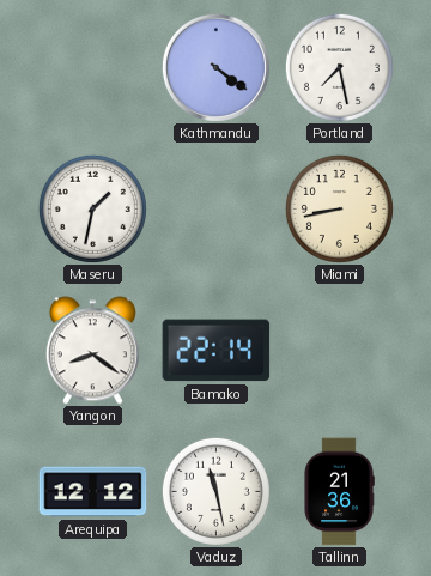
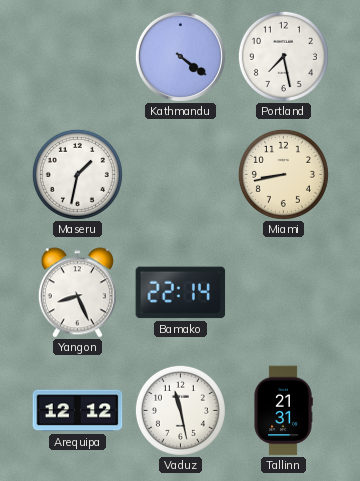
Yangon: 8:21 -> 8:26 (77, 293)
Tallinn: 21:36 -> 21:31 (283, 411)
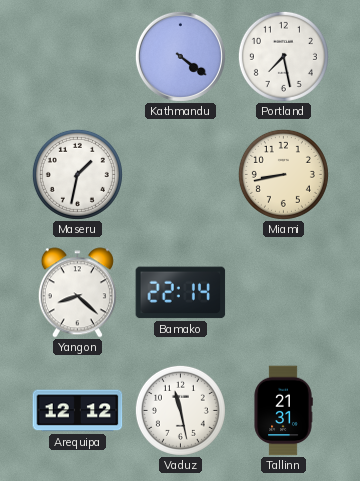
Yangon: 8:26 -> 8:22 (77, 293)
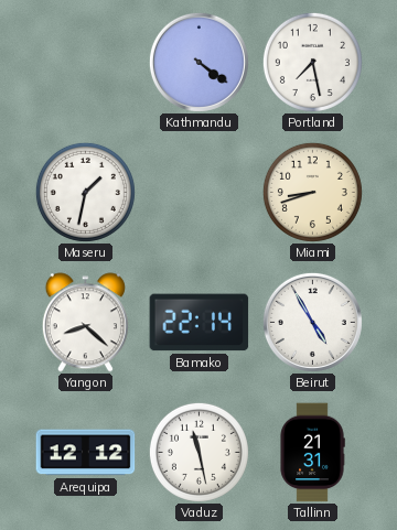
Miami: 8:43 -> 8:42 (312, 192)
Beirut: none -> 4:55 (312, 322)
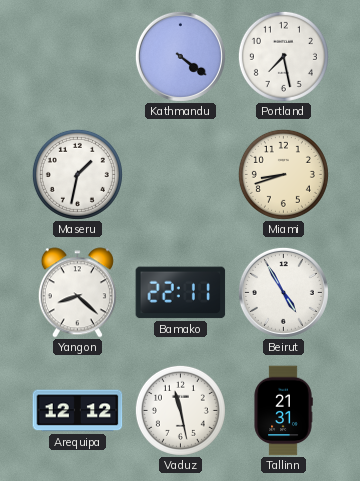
Bamako: 22:14 -> 22:11 (181, 293)
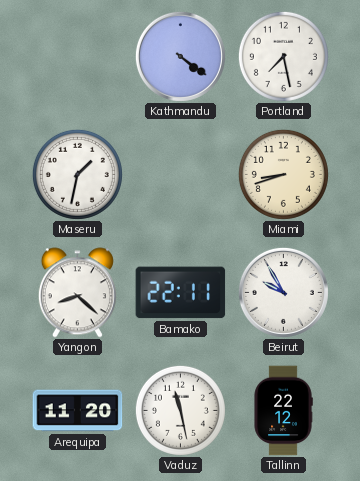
Beirut: 4:55 -> 9:55 (283, 292)
Arequipa: 12:12 -> 11:20 (78, 411)
Tallinn: 21:31 -> 22:12 (283, 411)
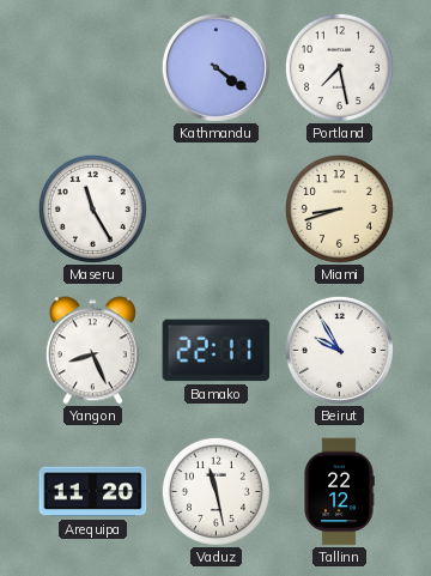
Maseru: 1:32 -> 11:25 (92, 208)
Yangon: 8:22 -> 8:26 (92, 351)
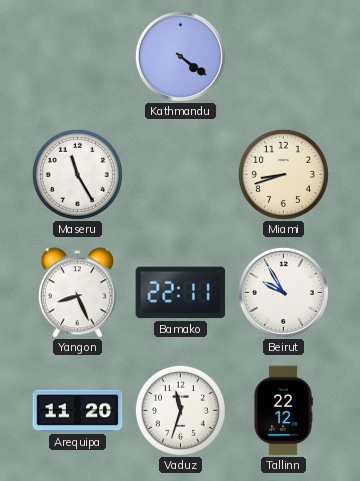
Portland: 7:28 -> none (339, 67)
Vaduz: 11:28 -> 11:33 (180, 410)
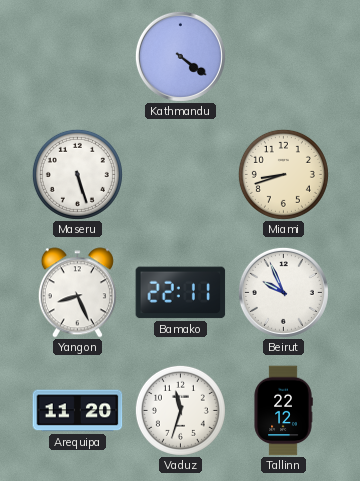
Maseru: 11:25 -> 5:27 (77, 174)
Beirut: 9:55 -> 9:56 (283, 292)
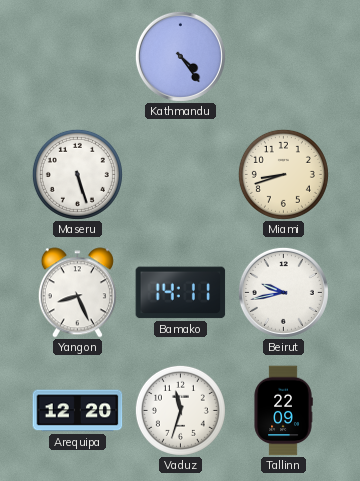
Kathmandu: 4:21 -> 4:24 (180, 56)
Bamako: 22:11 -> 14:11 (181, 293)
Beirut: 9:56 -> 9:43 (283, 292)
Arequipa: 11:20 -> 12:20 (78, 411)
Tallinn: 22:12 -> 22:09 (283, 411)
